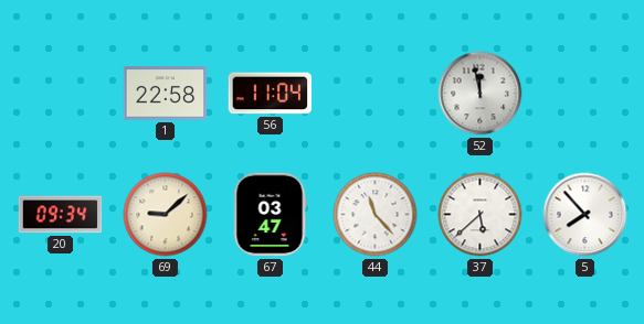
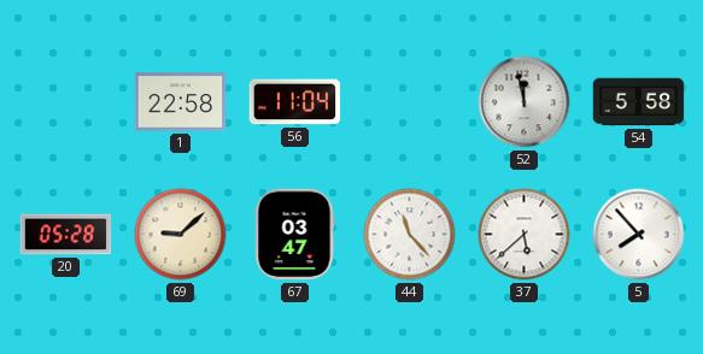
54: none -> 5:58 (639, 102)
20: 09:34 -> 05:28 (66, 235)
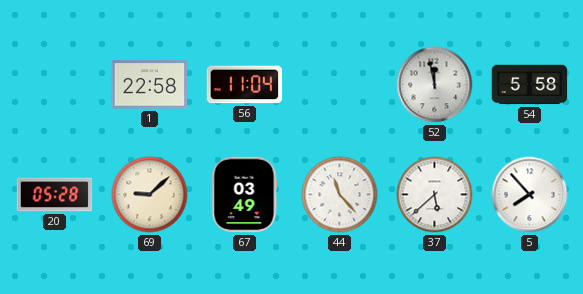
67: 03:47 -> 03:49 (244, 195)
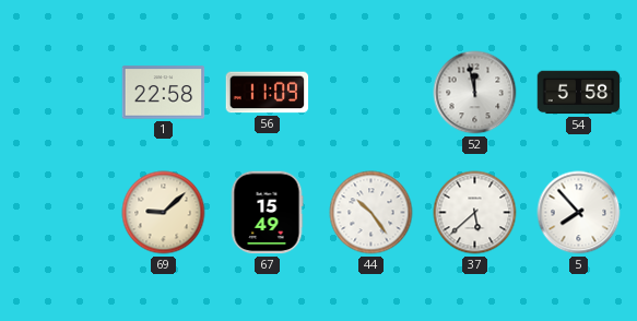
56: 11:04 -> 11:09 (268, 93)
20: 05:28 -> none (55, 195)
67: 03:49 -> 15:49 (267, 213)
44: 11:23 -> 10:24 (371, 213)
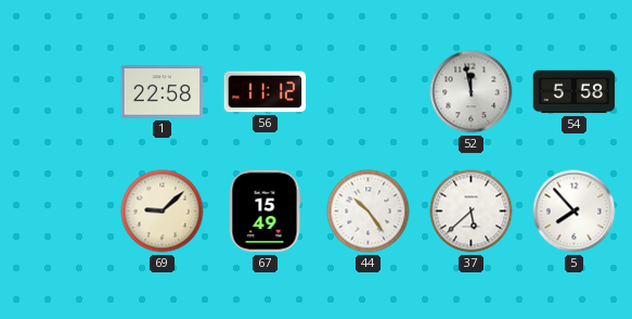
56: 11:09 -> 11:12 (266, 92)
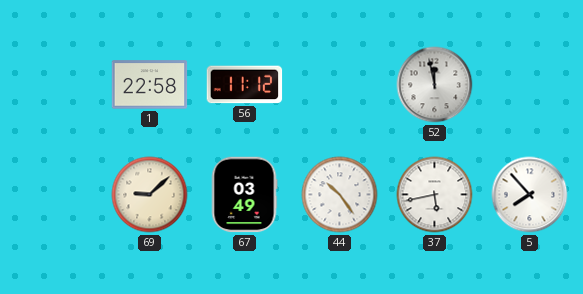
54: 5:58 -> none (575, 92)
67: 15:49 -> 03:49 (244, 195)
37: 5:38 -> 5:43 (435, 195)
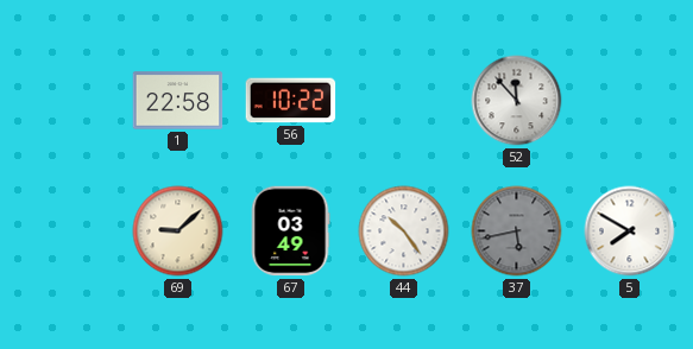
56: 11:12 -> 10:22 (291, 101)
52: 11:58 -> 11:53 (517, 101)
37 dial: white -> grey (517, 231)
5: 7:53 -> 7:50 (630, 231)
